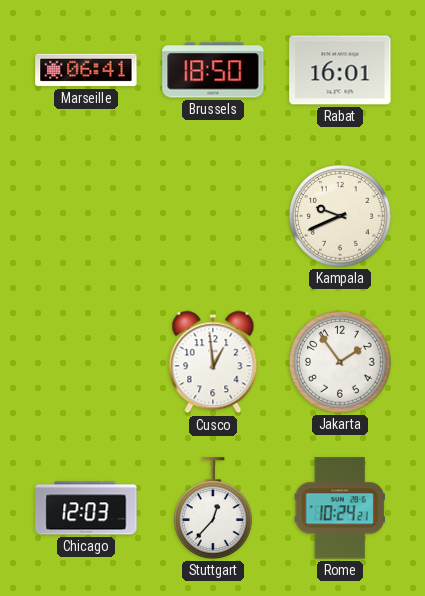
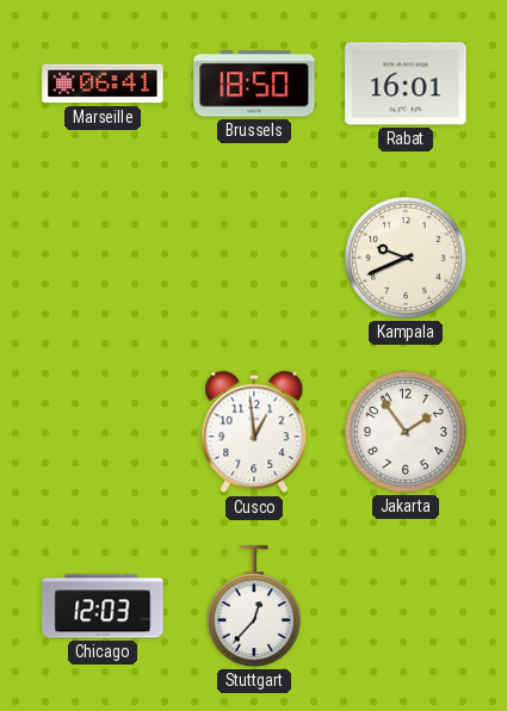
Rome: 10:24 -> none (340, 508)
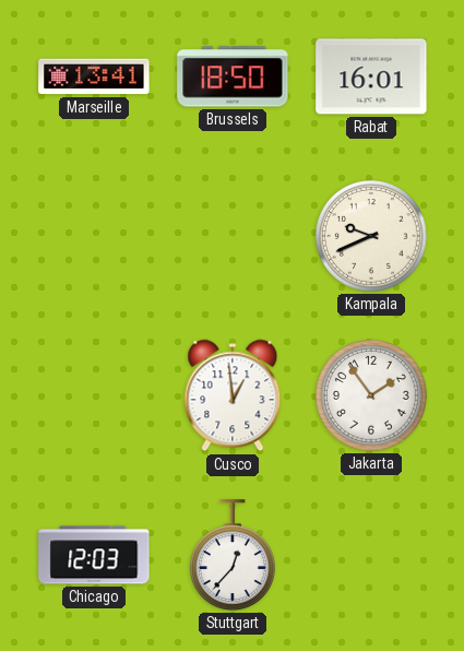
Marseille: 06:41 -> 13:41 (94, 76)
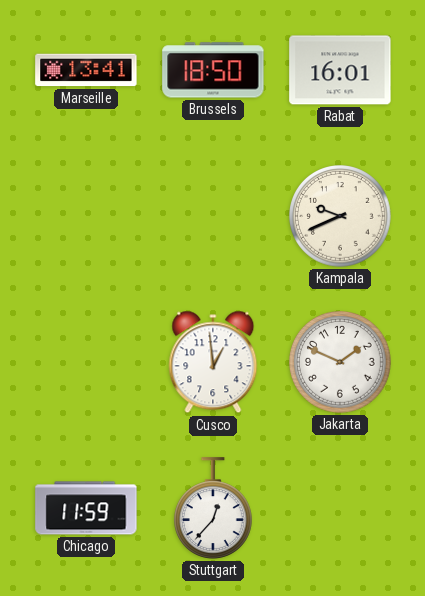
Jakarta: 1:54 -> 1:49 (341, 363)
Chicago: 12:03 -> 11:59 (86, 508)
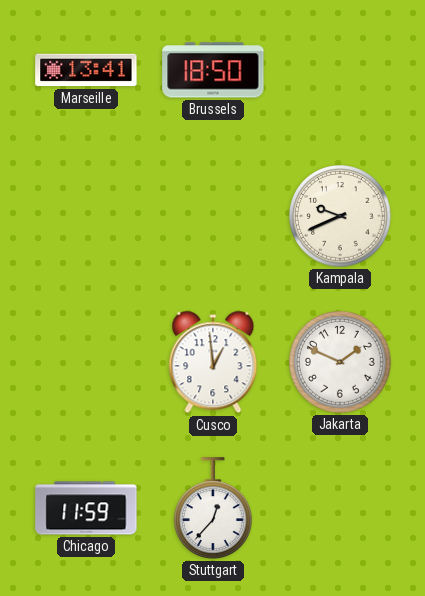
Rabat: 16:01 -> none (340, 70)
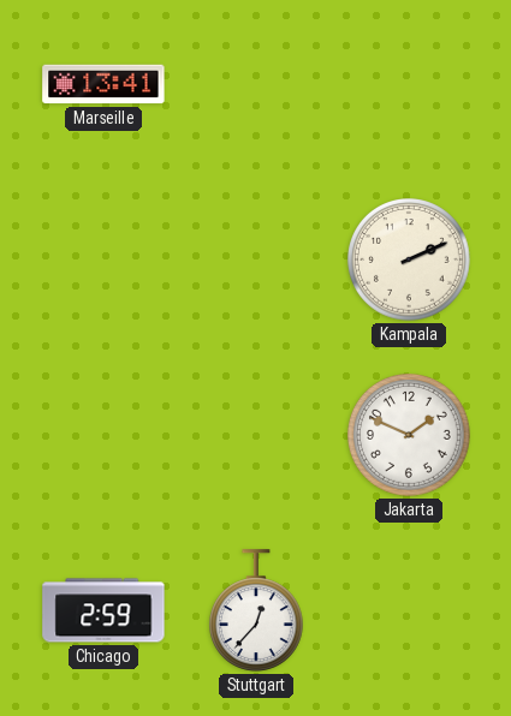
Brussels: 18:50 -> none (213, 70)
Kampala: 9:41 -> 2:11 (410, 261)
Cusco: 12:59 -> none (213, 362)
Chicago: 11:59 -> 2:59 (103, 610)
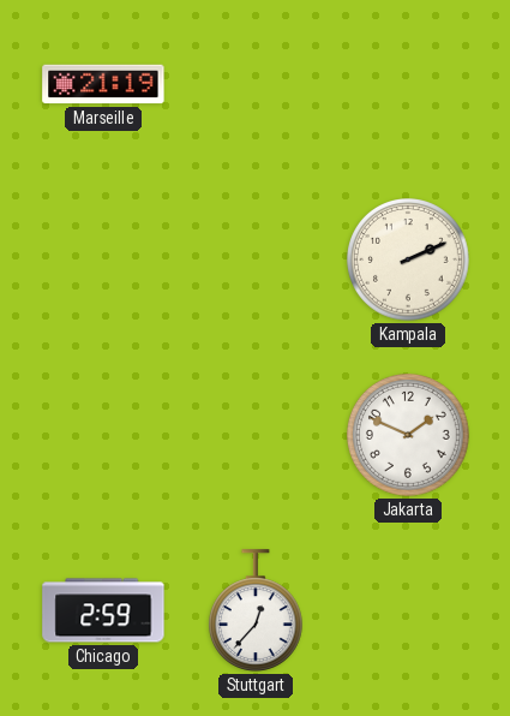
Marseille: 13:41 -> 21:19 (103, 84)
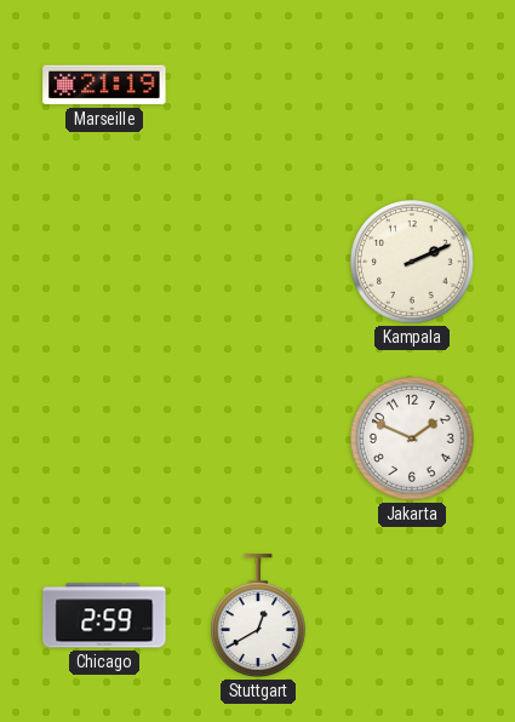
Stuttgart: 12:37 -> 12:40 (258, 615)
